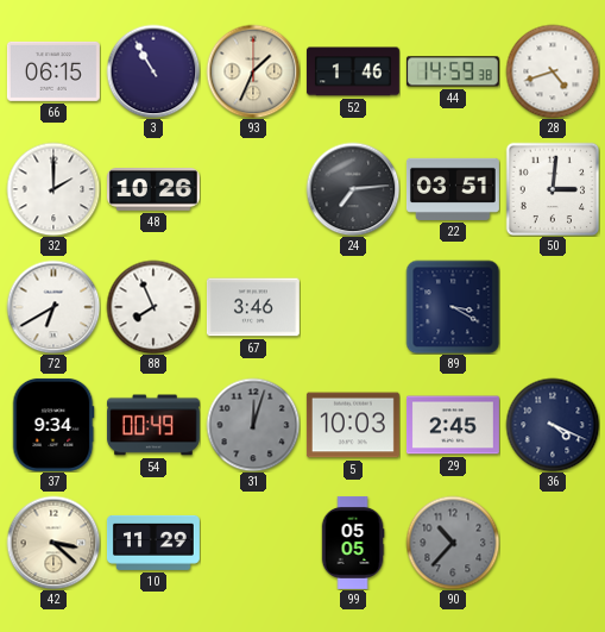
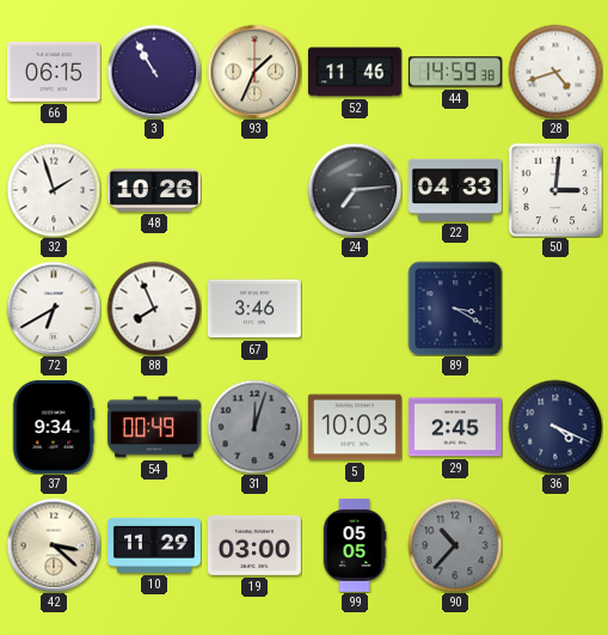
52: 1:46 -> 11:46 (355, 72)
32: 2:00 -> 1:57 (54, 190)
22: 03:51 -> 04:33 (455, 190)
19: none -> 03:00 (254, 545)
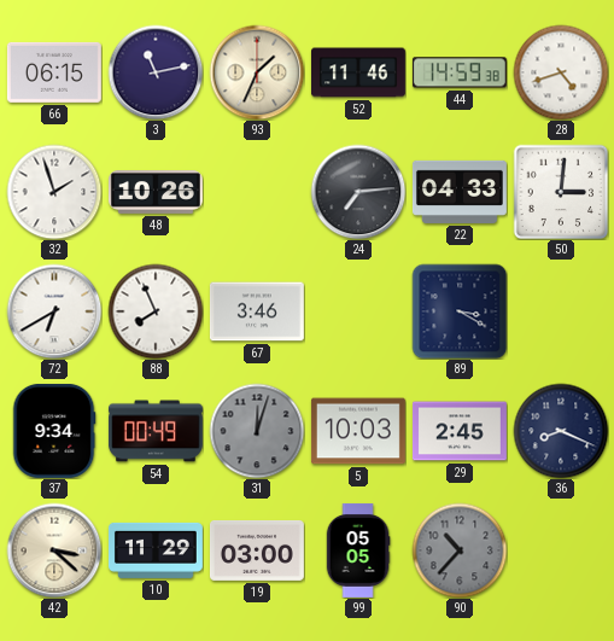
3: 10:55 -> 11:13 (156, 72)
36: 4:19 -> 8:19 (561, 431)
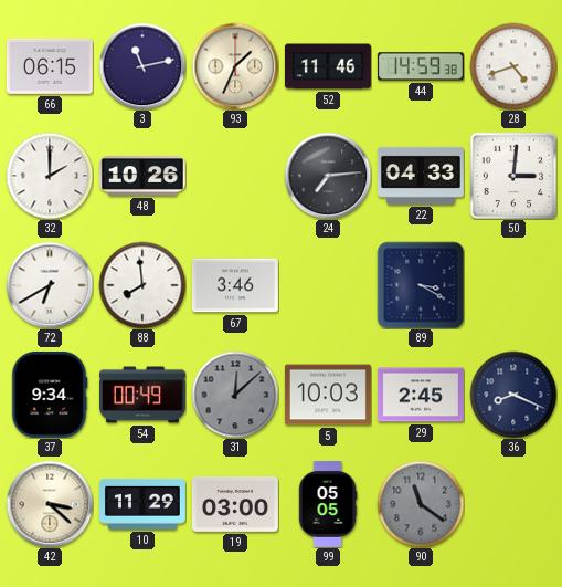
32: 1:57 -> 2:00 (50, 176)
88: 7:56 -> 7:59 (142, 285)
31: 12:03 -> 12:08 (235, 395)
90: 10:37 -> 11:21 (421, 504)
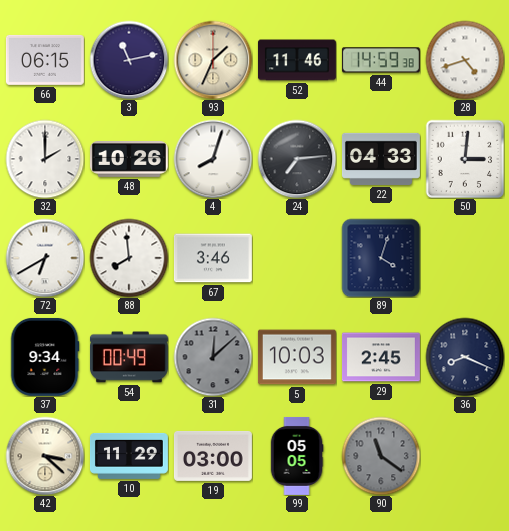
4: none -> 8:03 (213, 159)
89: 3:20 -> 4:03 (381, 258)
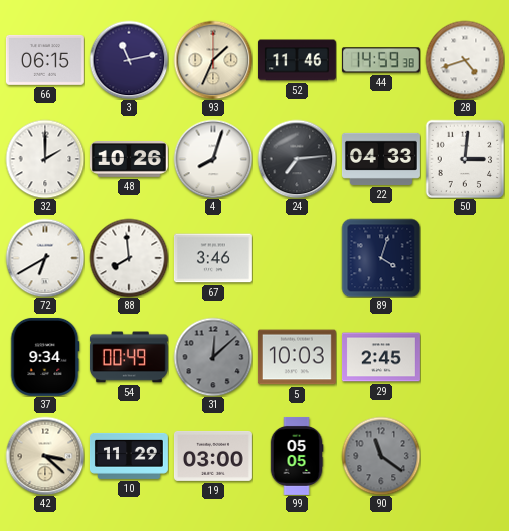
36: 8:19 -> none (465, 357)
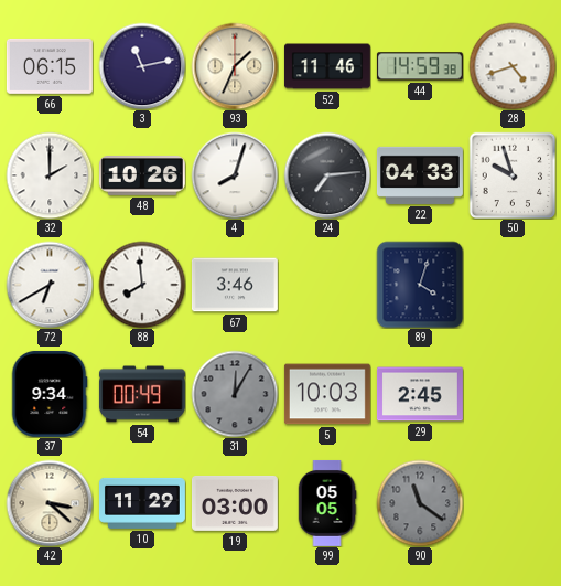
50: 3:01 -> 9:57 (513, 175)
31: 12:08 -> 12:05 (235, 394)
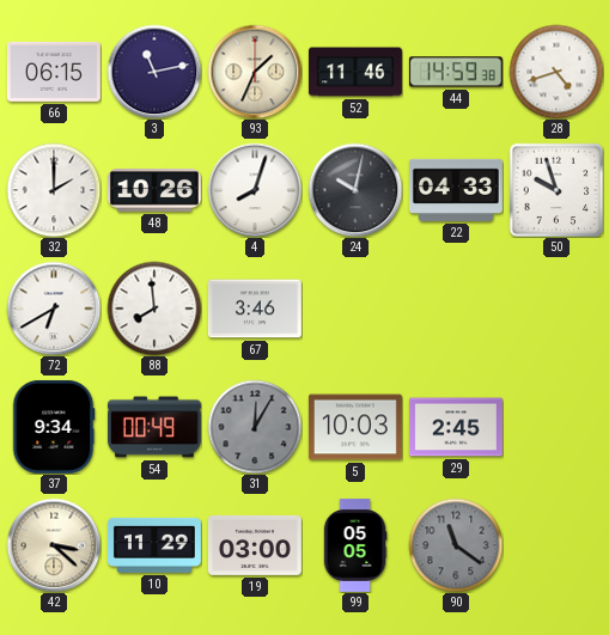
24: 7:14 -> 10:02 (355, 190)
89: 4:03 -> none (420, 285)
